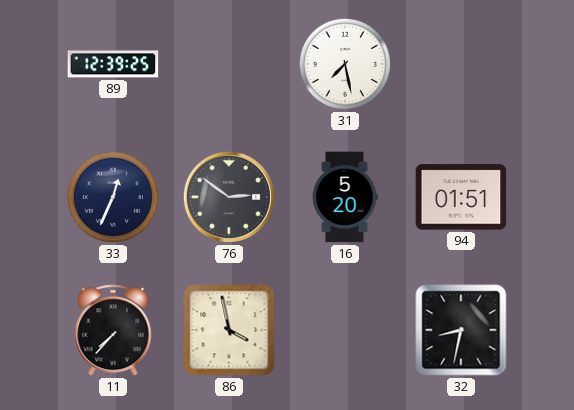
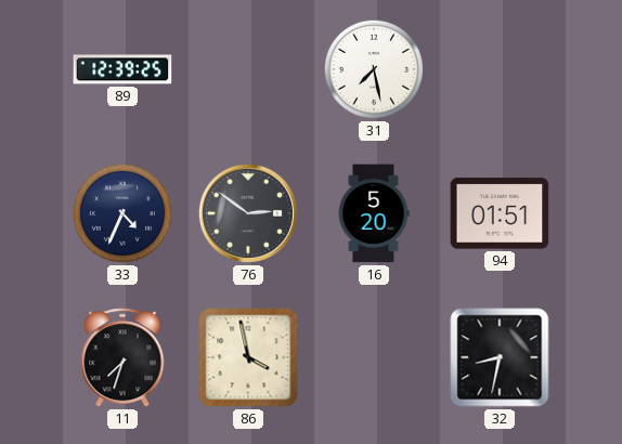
33: 12:34 -> 4:34 (122, 213)
11: 7:37 -> 7:33 (122, 357)
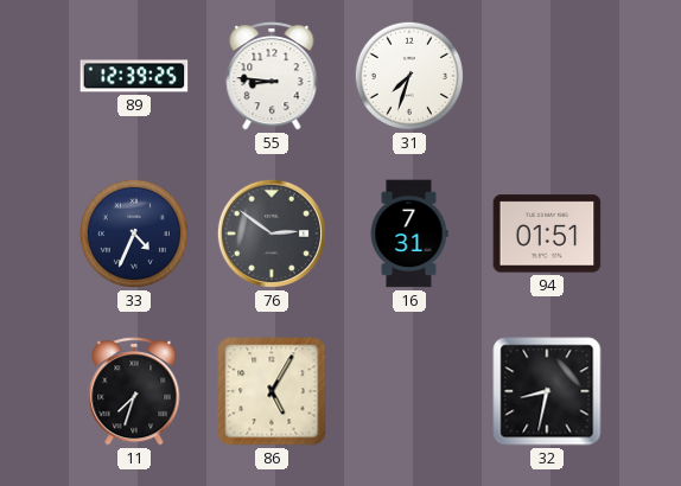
55: none -> 8:46 (272, 76)
31: 7:28 -> 7:33 (409, 76)
16: 5:20 -> 7:31 (409, 234)
86: 3:58 -> 5:05 (272, 391)
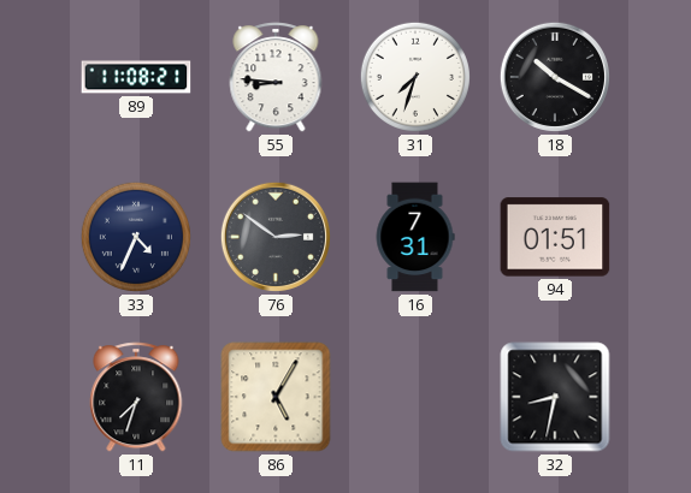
89: 12:39 -> 11:08 (136, 77)
18: none -> 10:20 (555, 77)
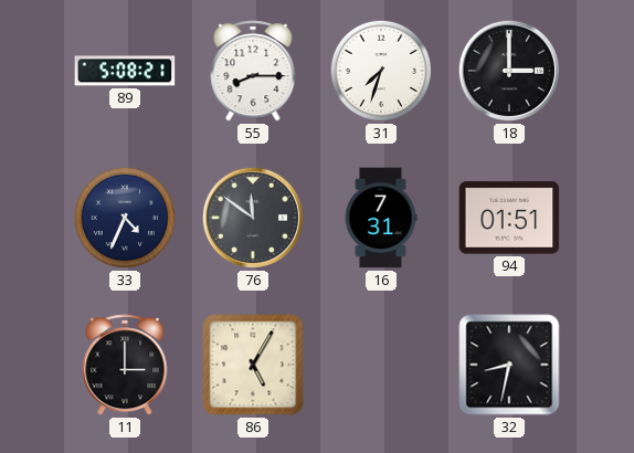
89: 11:08 -> 5:08 (125, 71)
55: 8:46 -> 8:15 (253, 71)
18: 10:20 -> 3:00 (509, 71)
76: 2:51 -> 11:51 (253, 218)
11: 7:33 -> 3:00 (125, 365)
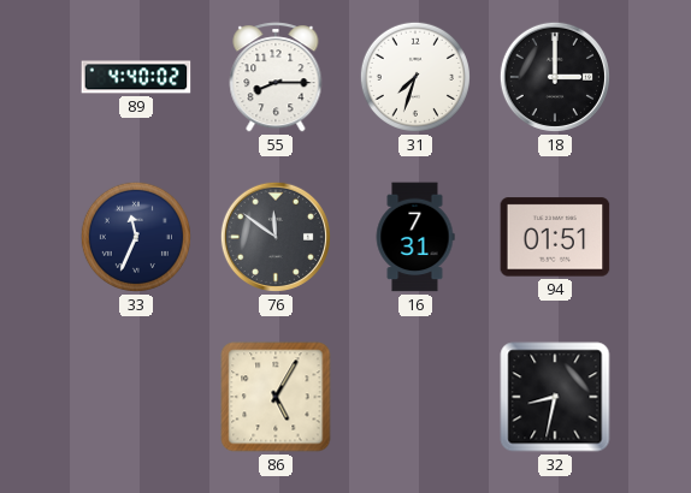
89: 5:08 -> 4:40 (136, 77)
33: 4:34 -> 11:34 (136, 237)
11: 3:00 -> none (125, 365)
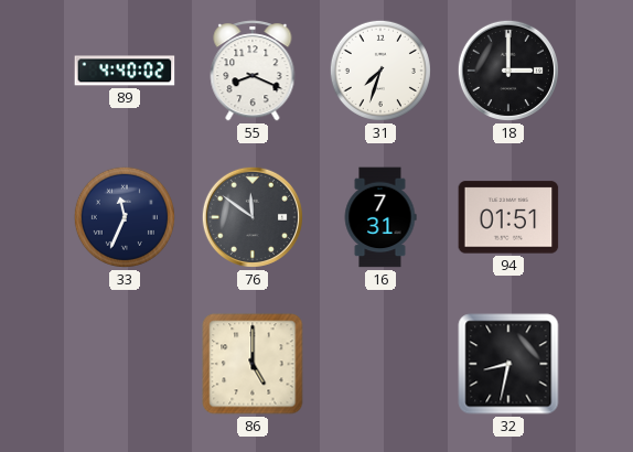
55: 8:15 -> 8:19 (253, 71)
86: 5:05 -> 5:00 (253, 364)
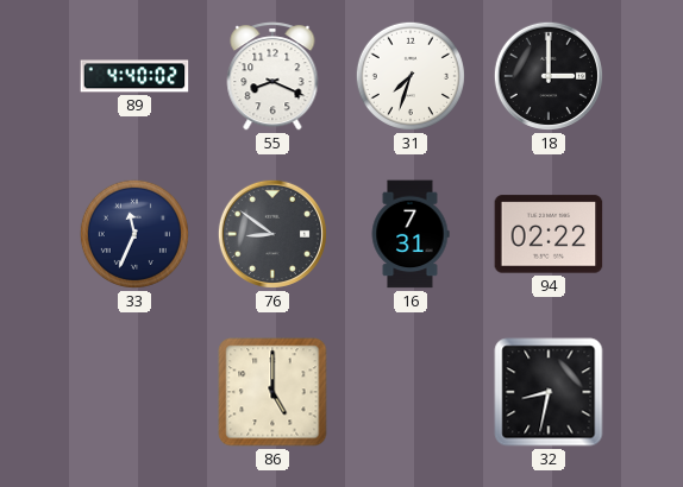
76: 11:51 -> 8:51 (272, 234)
94: 01:51 -> 02:22 (549, 234)
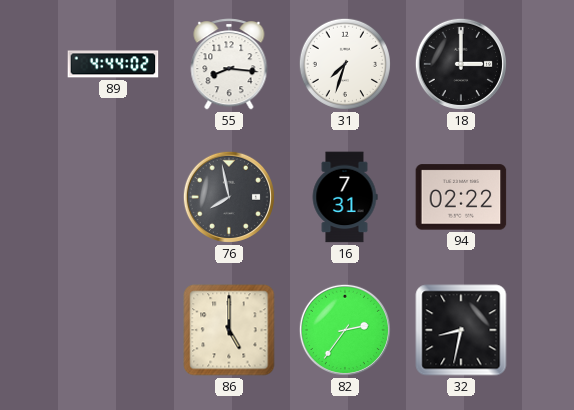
89: 4:40 -> 4:44 (113, 64)
55: 8:19 -> 8:16 (229, 64)
33: 11:34 -> none (134, 234)
76: 8:51 -> 7:58 (229, 197)
82: none -> 2:36 (345, 330)
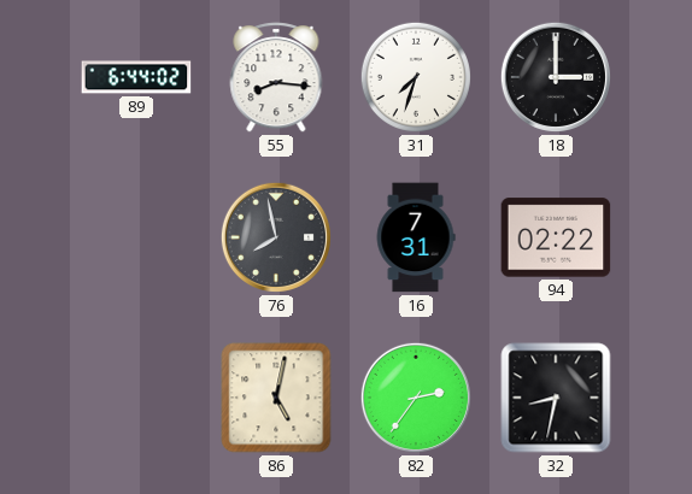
89: 4:44 -> 6:44 (136, 77)
86: 5:00 -> 5:02 (276, 398)
